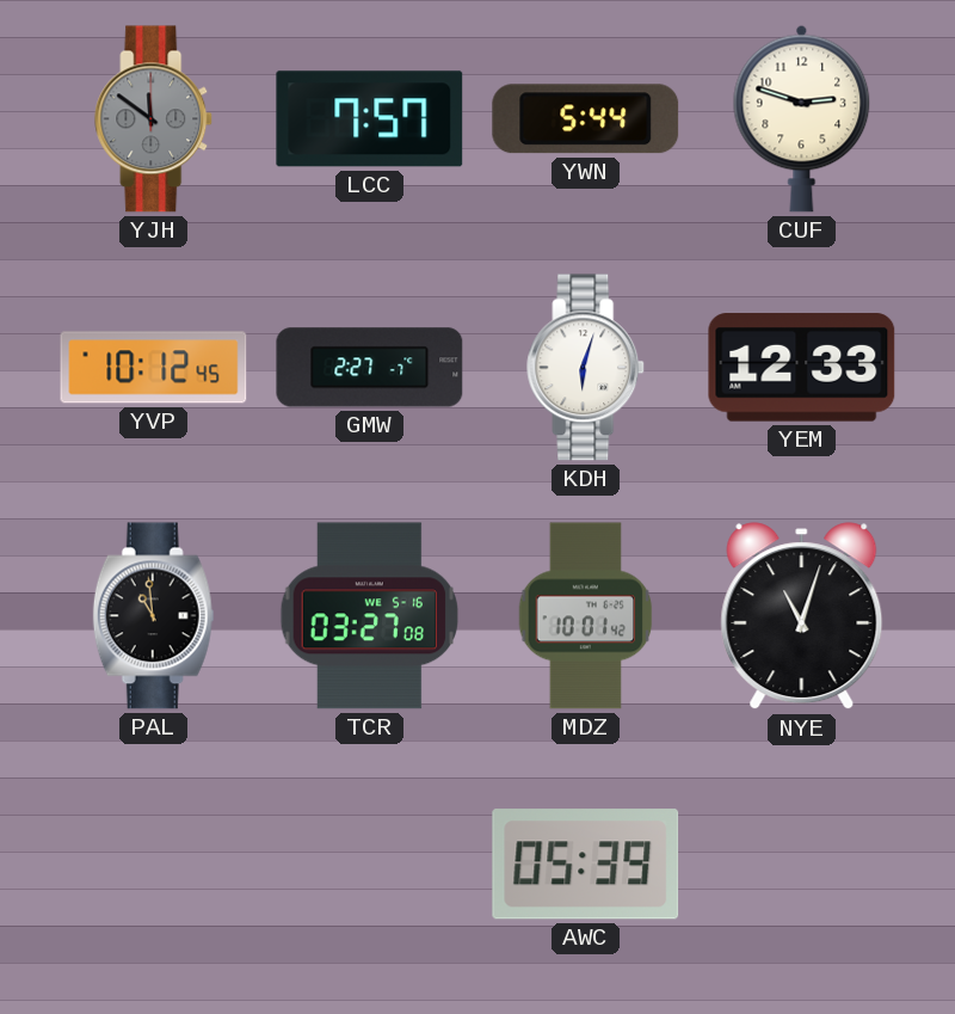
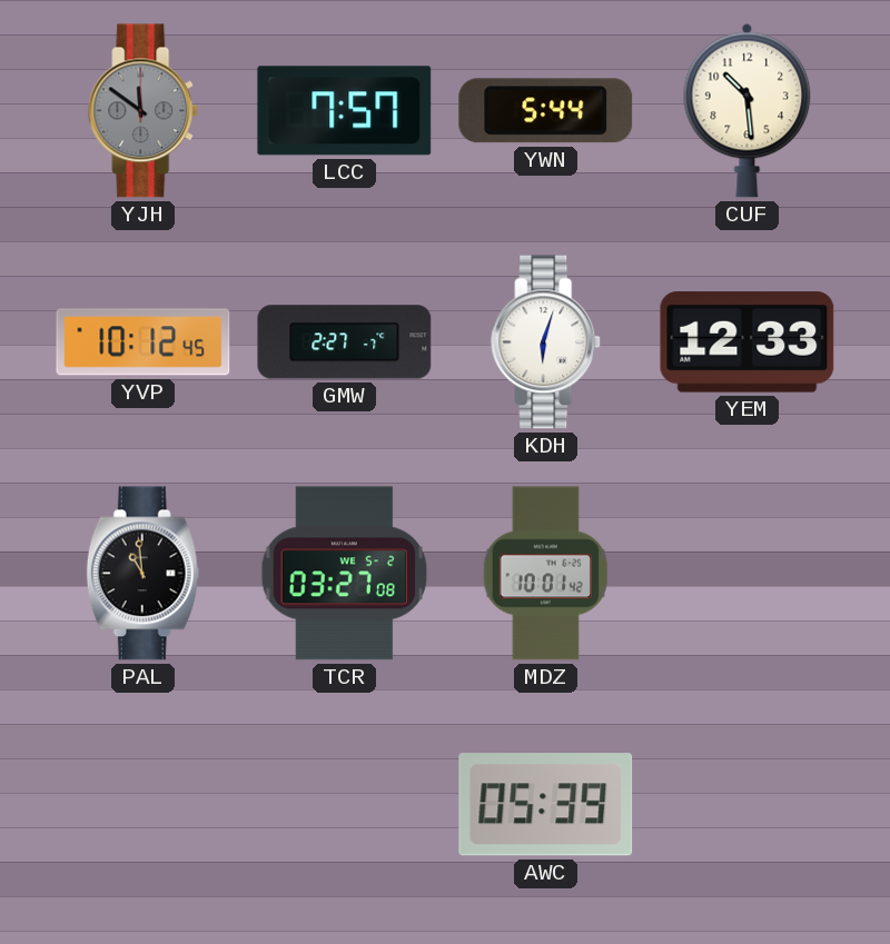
CUF: 2:48 -> 10:29 (748, 110)
TCR date: WE 5-16 -> WE 5-2 (344, 574)
NYE: 11:03 -> none (802, 616)
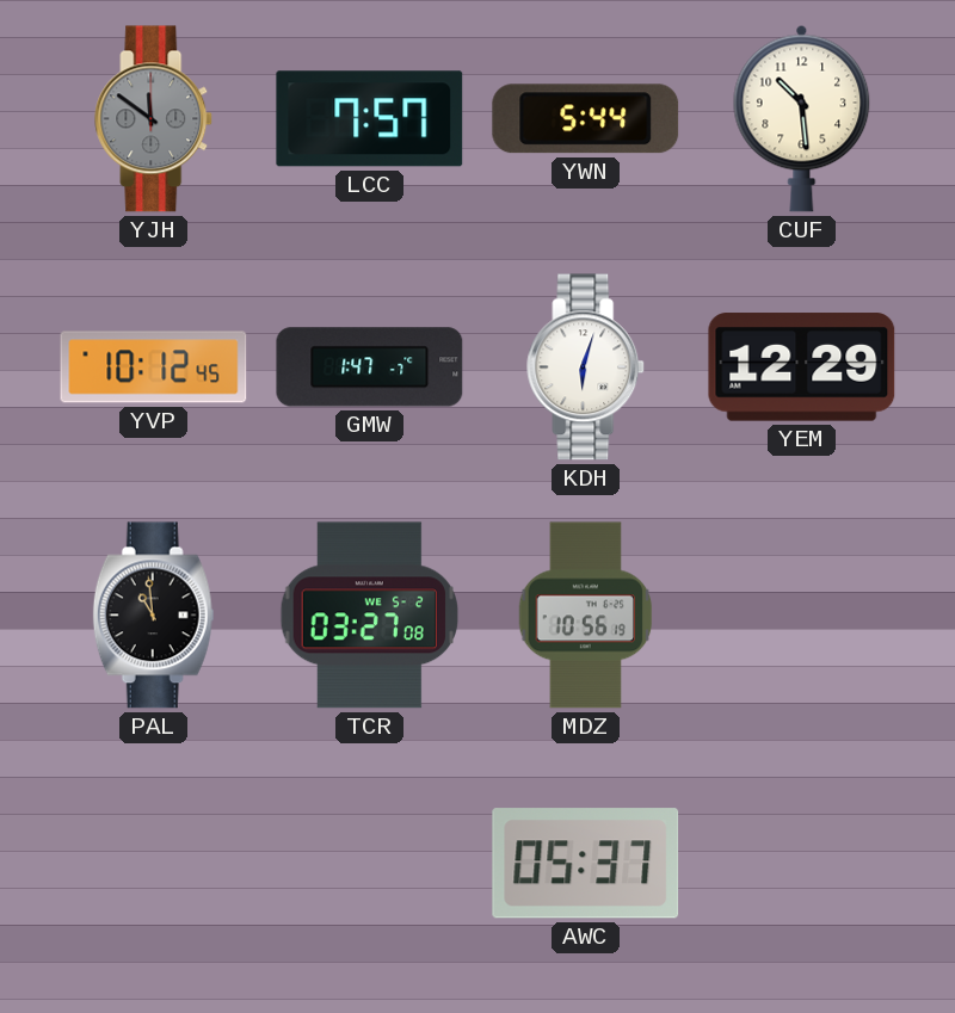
GMW: 2:27 -> 1:47 (370, 367)
YEM: 12:33 -> 12:29 (802, 367)
MDZ: 10:01 -> 10:56 (586, 616)
AWC: 05:39 -> 05:37 (586, 864)
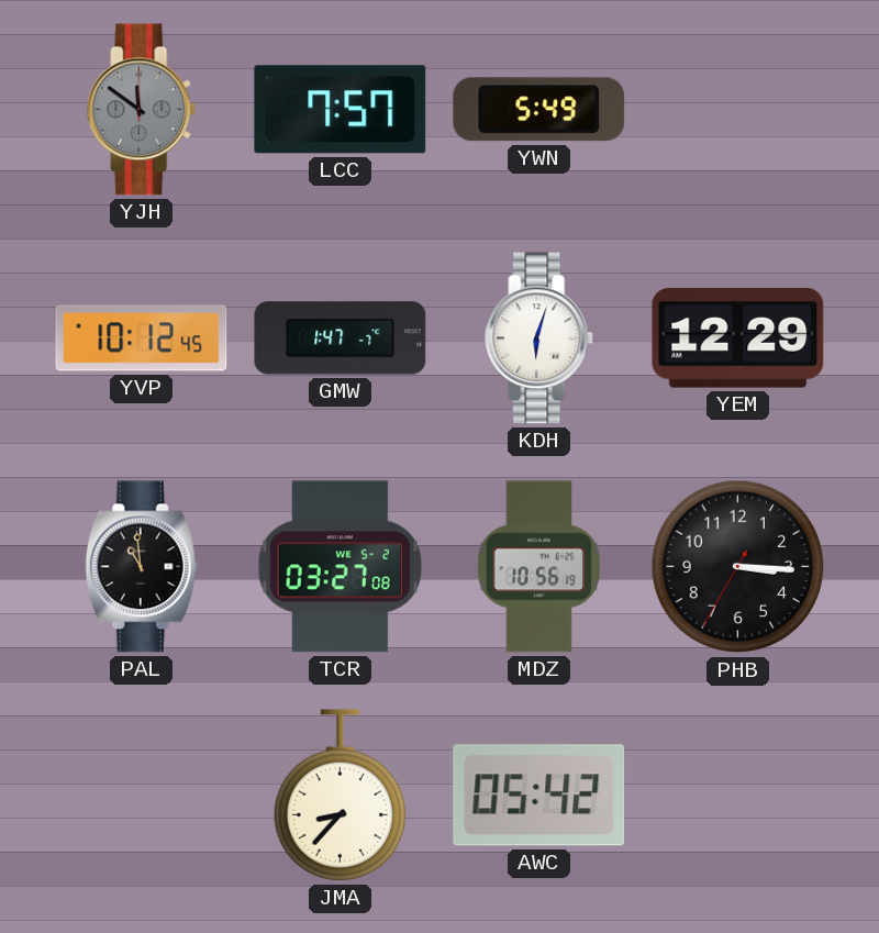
YWN: 5:44 -> 5:49 (539, 110)
CUF: 10:29 -> none (802, 118)
PHB: none -> 3:15 (738, 567)
JMA: none -> 8:37 (341, 796)
AWC: 05:37 -> 05:42 (539, 796)
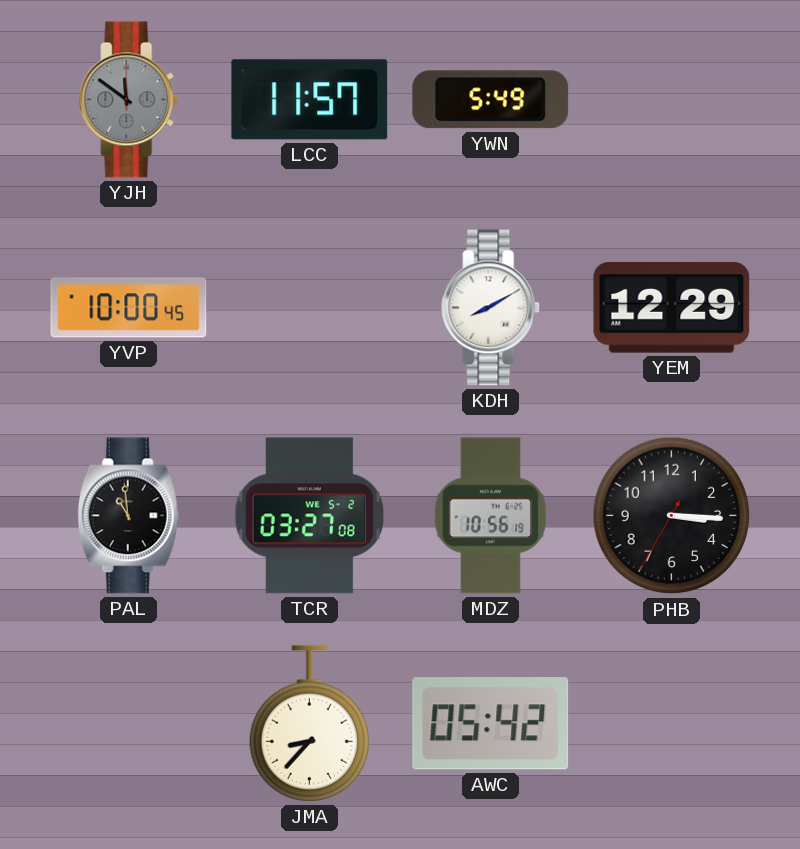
LCC: 7:57 -> 11:57 (310, 100)
YVP: 10:12 -> 10:00 (129, 308)
GMW: 1:47 -> none (341, 338)
KDH: 6:03 -> 8:10 (491, 308)
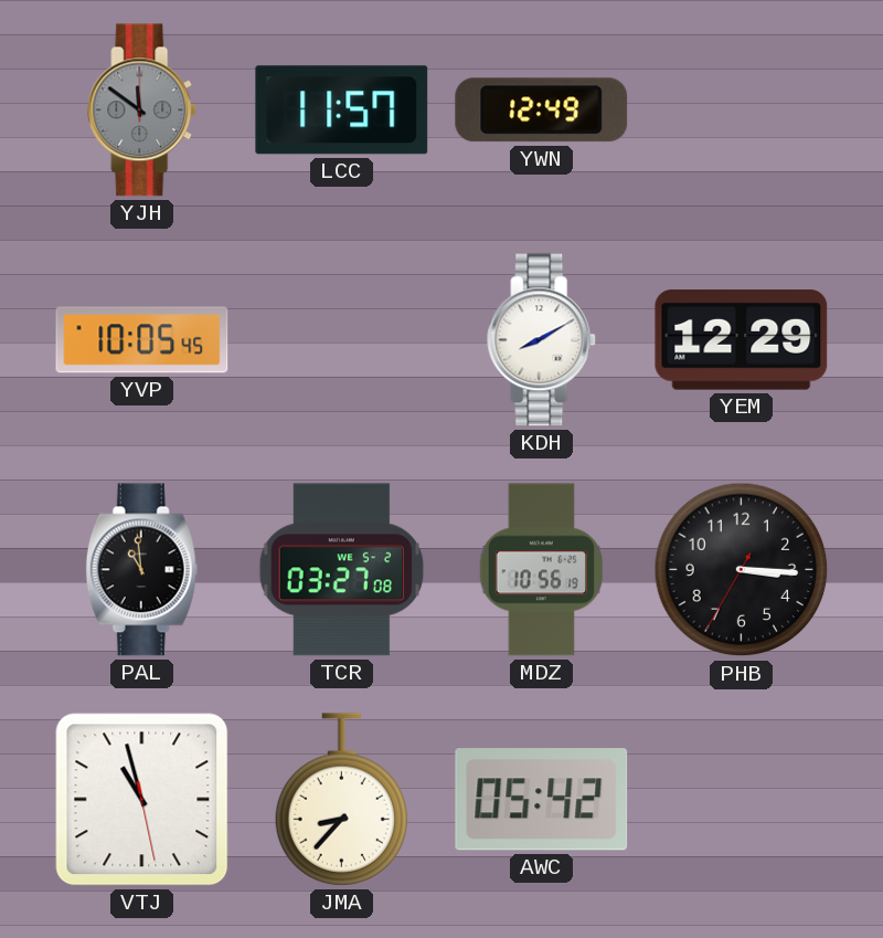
YWN: 5:49 -> 12:49 (542, 110)
YVP: 10:00 -> 10:05 (142, 340)
VTJ: none -> 10:57 (142, 800)
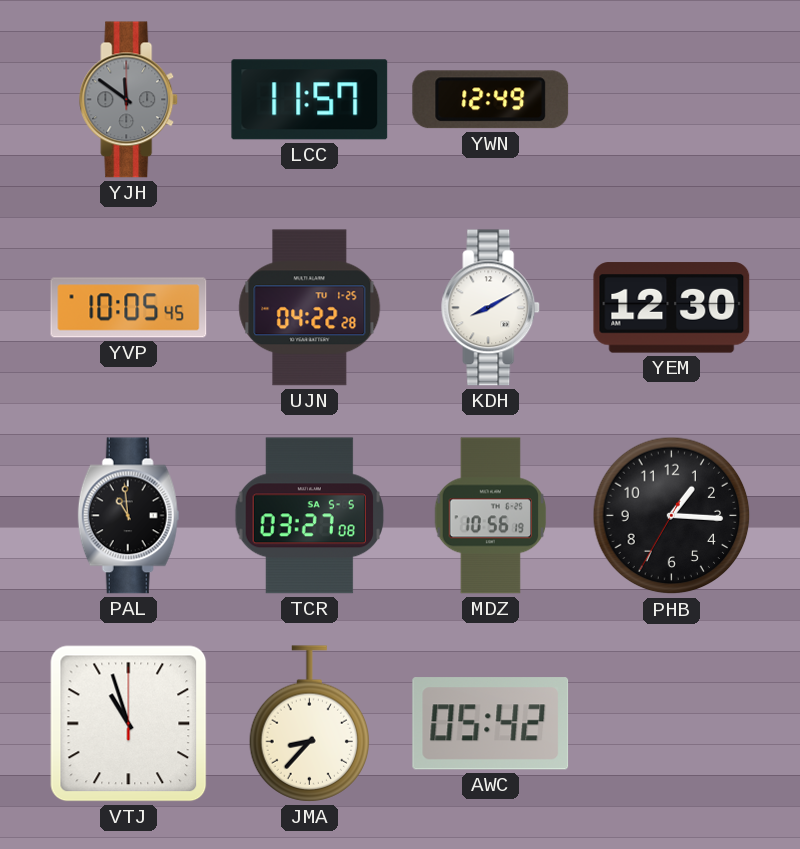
UJN: none -> 04:22 (310, 308)
YEM: 12:29 -> 12:30 (672, 308)
TCR date: WE 5-2 -> SA 5-5 (309, 516)
PHB: 3:15 -> 1:15 (672, 516)
VTJ: 10:57:28 -> 10:57:00 (129, 724)
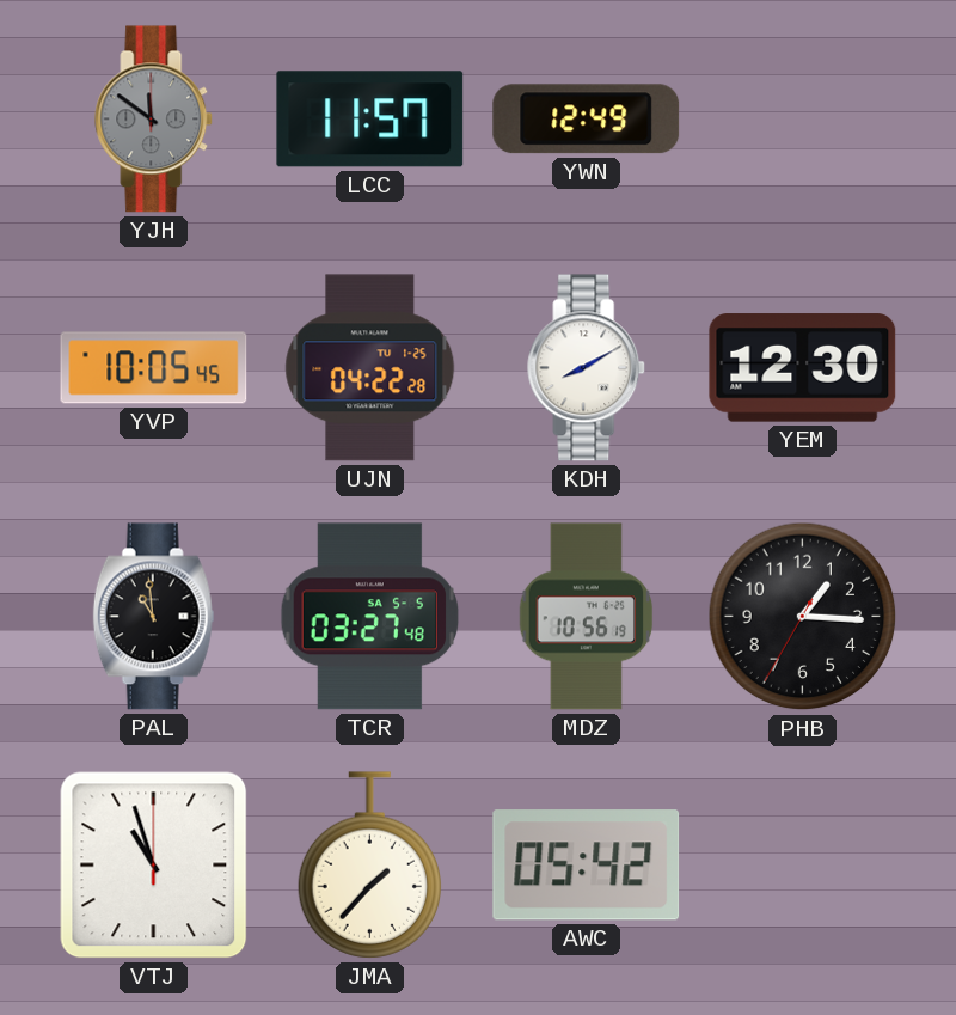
TCR: 03:27:08 -> 03:27:48 (369, 617)
JMA: 8:37 -> 1:37 (370, 866)
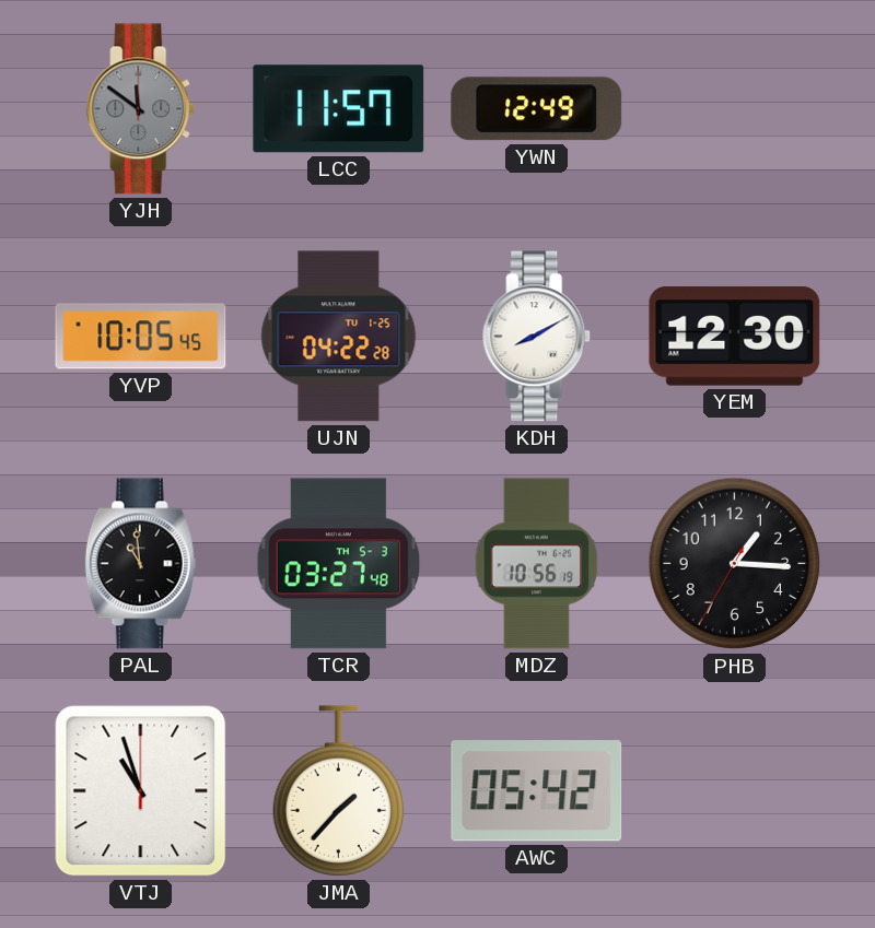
TCR date: SA 5-5 -> TH 5-3 (338, 564)
